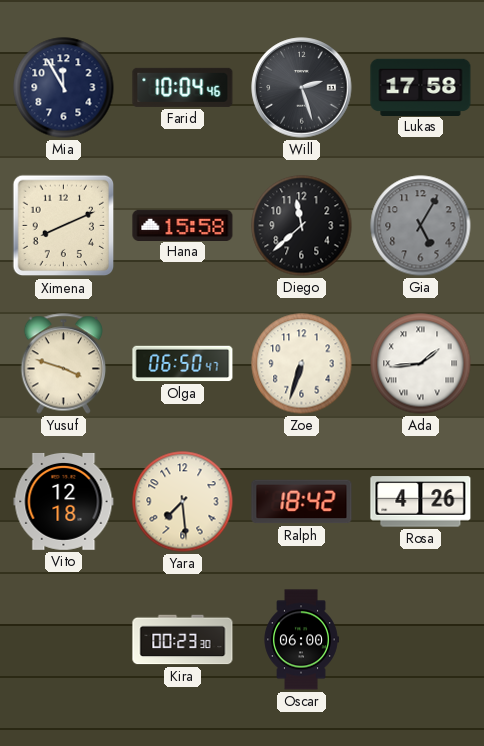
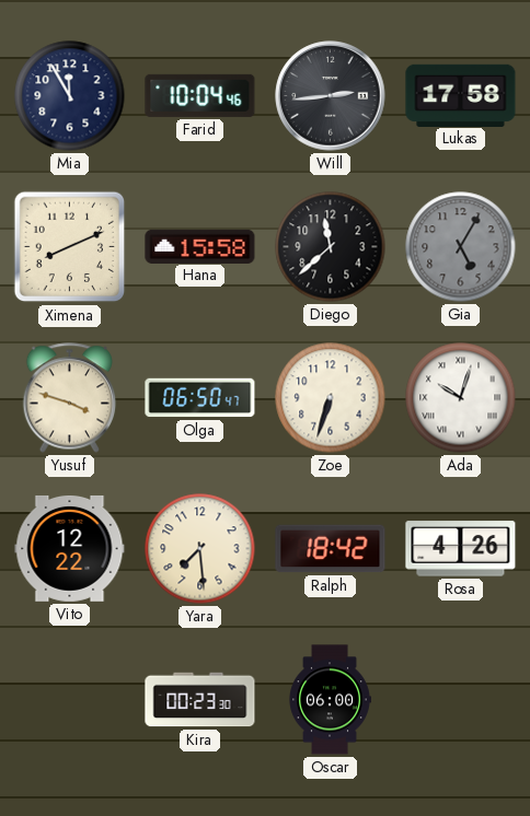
Will: 2:27 -> 2:44 (331, 96)
Ada: 1:44 -> 10:03 (461, 398)
Vito: 12:18 -> 12:22 (70, 548)
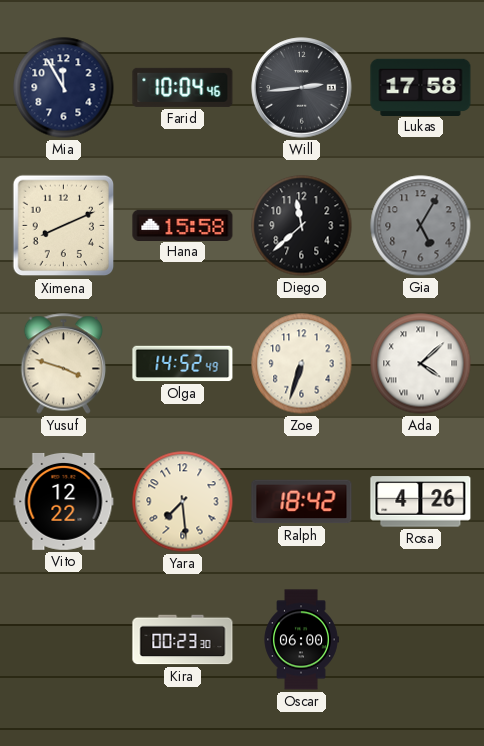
Olga: 06:50 -> 14:52 (183, 364)
Ada: 10:03 -> 4:08 (421, 364)
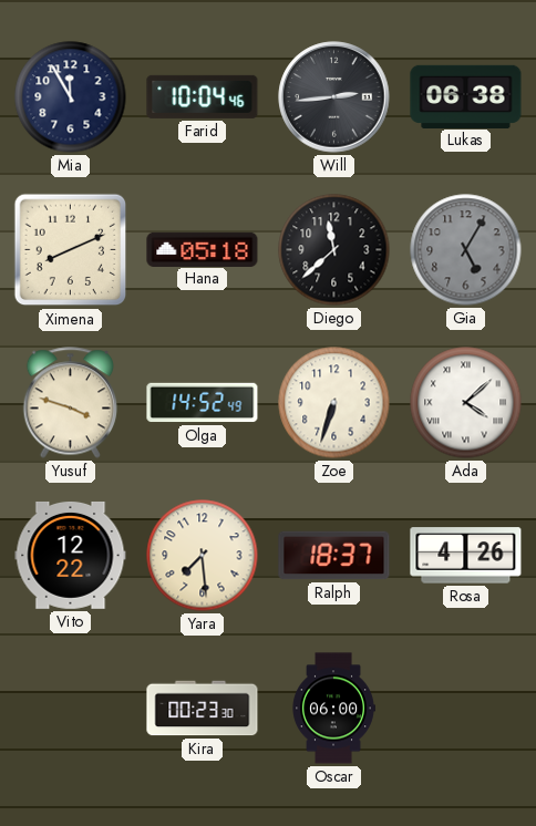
Lukas: 17:58 -> 06:38 (466, 96)
Hana: 15:58 -> 05:18 (203, 249)
Ralph: 18:42 -> 18:37 (334, 556)
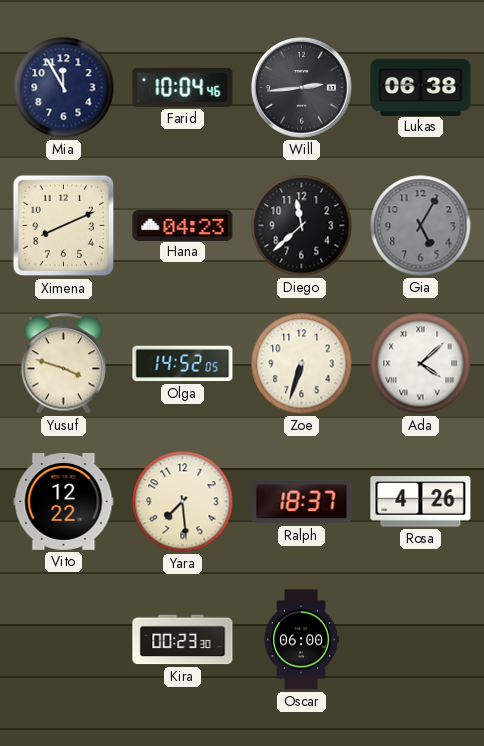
Hana: 05:18 -> 04:23 (183, 225)
Olga: 14:52:49 -> 14:52:05 (183, 364)
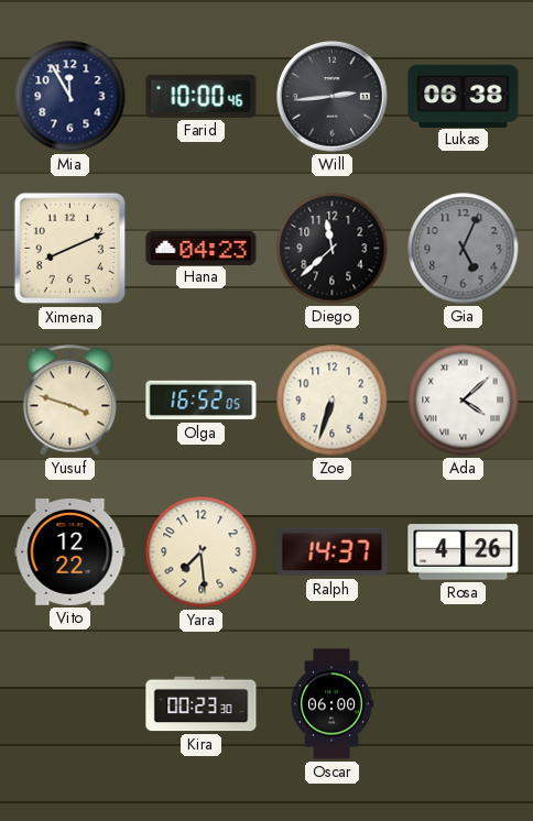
Farid: 10:04 -> 10:00 (202, 96)
Gia: 5:05 -> 5:04 (464, 249)
Olga: 14:52 -> 16:52 (202, 401)
Ralph: 18:37 -> 14:37 (333, 552)
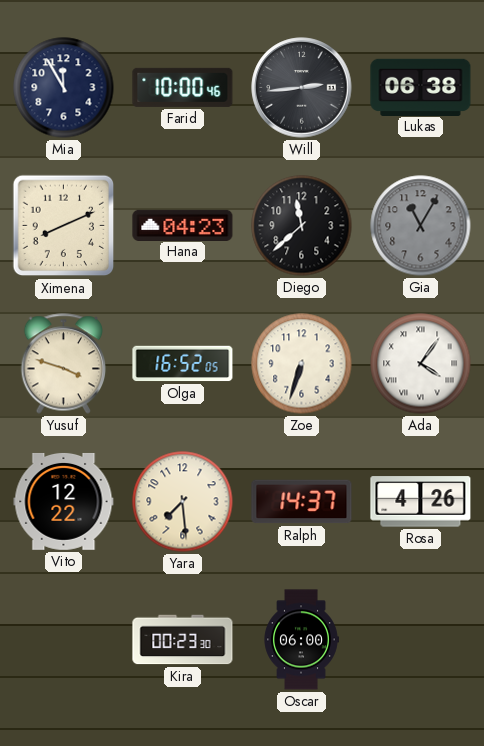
Gia: 5:04 -> 11:05 (421, 226)
Ada: 4:08 -> 4:06 (421, 364)
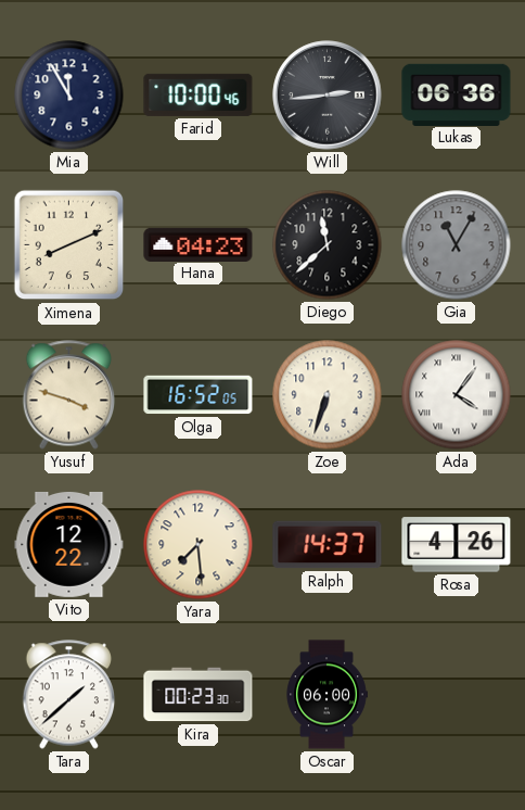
Lukas: 06:38 -> 06:36 (457, 94)
Tara: none -> 1:38 (69, 695)
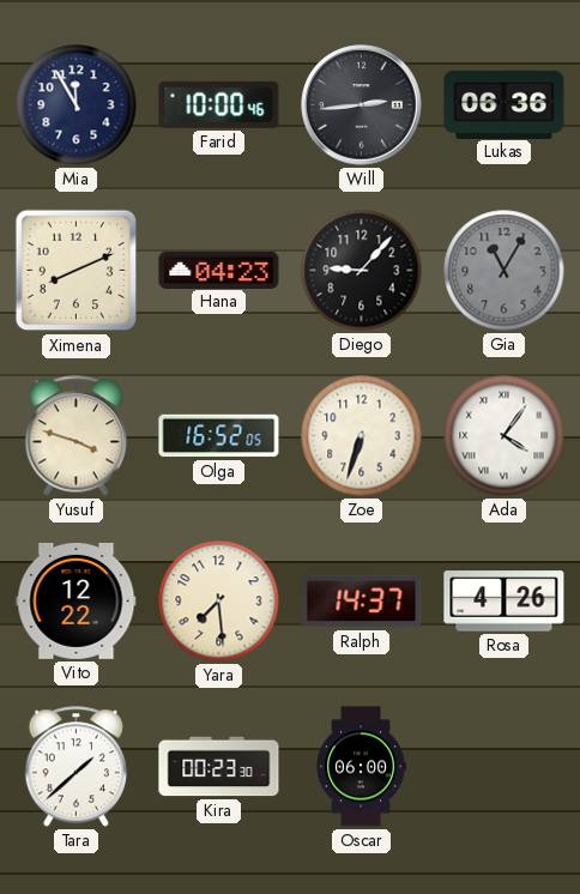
Diego: 11:38 -> 9:07 (362, 271)
